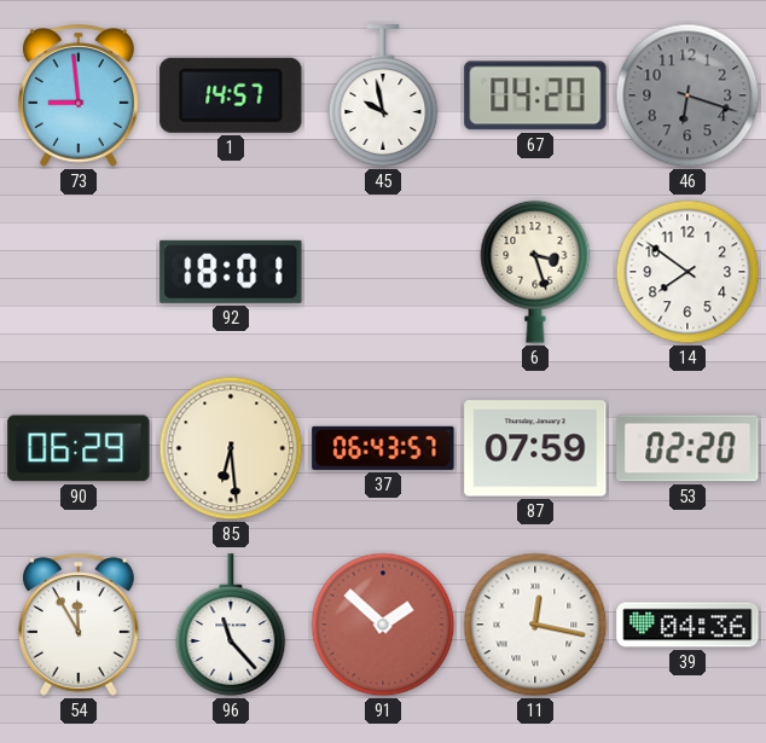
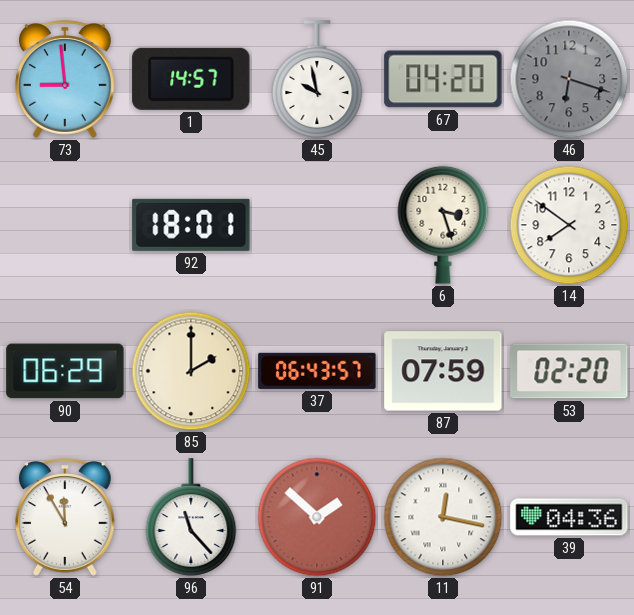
85: 6:29 -> 2:00 (191, 371)
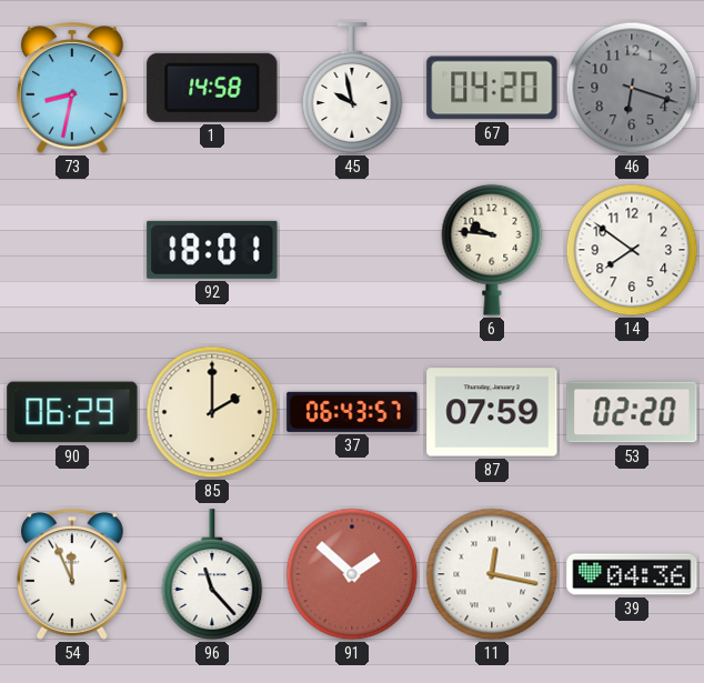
73: 8:59 -> 8:32 (73, 88)
1: 14:57 -> 14:58 (212, 88)
6: 3:27 -> 9:46 (492, 250)
54: 11:55 -> 11:56 (73, 574)
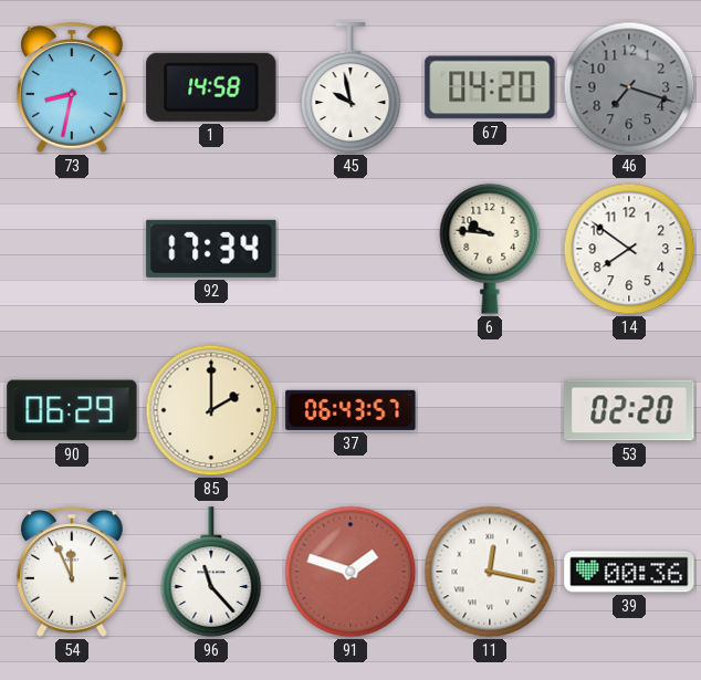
46: 6:18 -> 7:18 (629, 87)
92: 18:01 -> 17:34 (211, 249)
87: 07:59 -> none (492, 412)
91: 1:52 -> 1:48 (350, 572)
39: 04:36 -> 00:36 (629, 572)
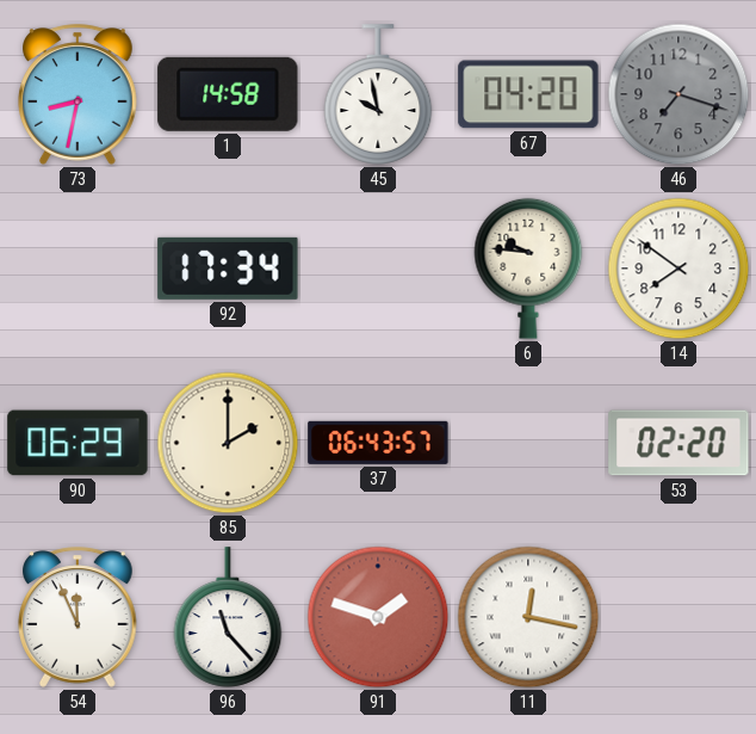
39: 00:36 -> none (629, 572)
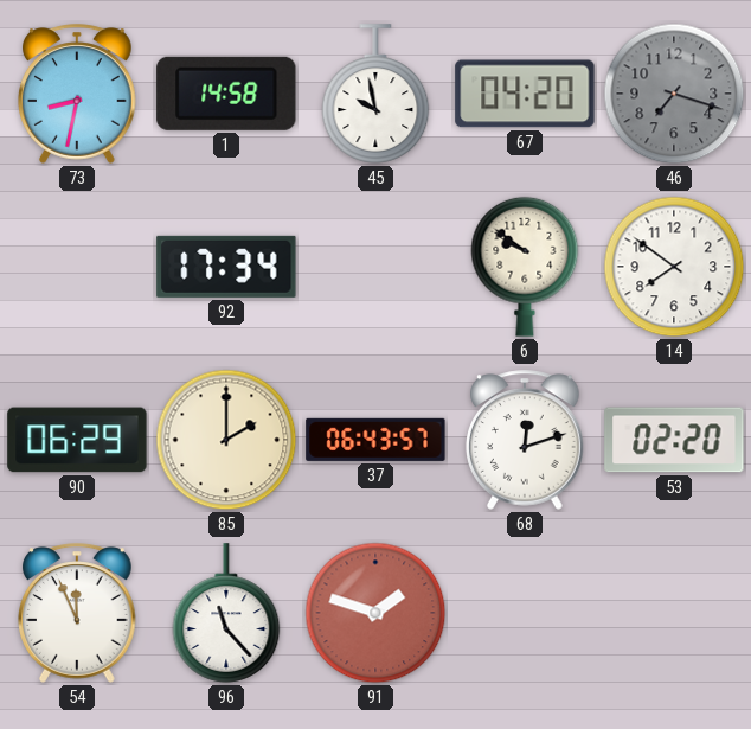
6: 9:46 -> 9:51 (525, 267)
68: none -> 12:12 (526, 440)
11: 12:17 -> none (528, 617)
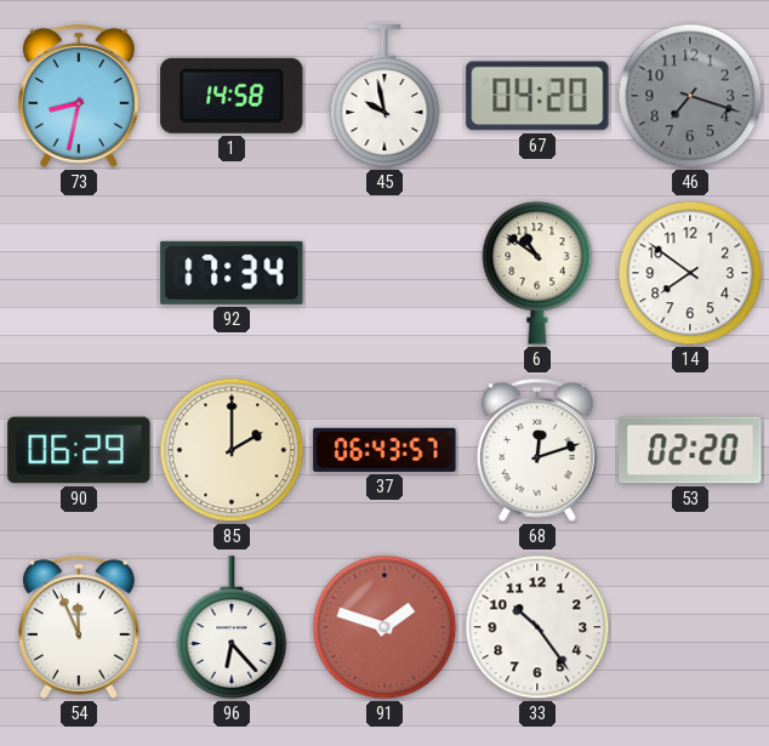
6: 9:51 -> 10:51 (537, 273)
96: 11:23 -> 6:23 (232, 627)
33: none -> 10:24 (537, 627)
